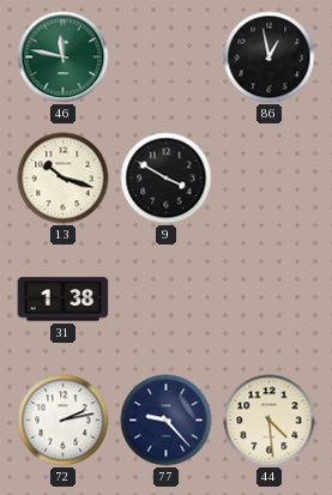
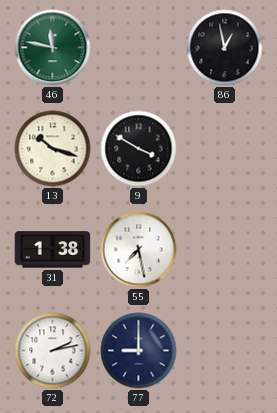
55: none -> 7:28 (139, 250)
77: 9:23 -> 9:00 (139, 351)
44: 4:29 -> none (270, 421)
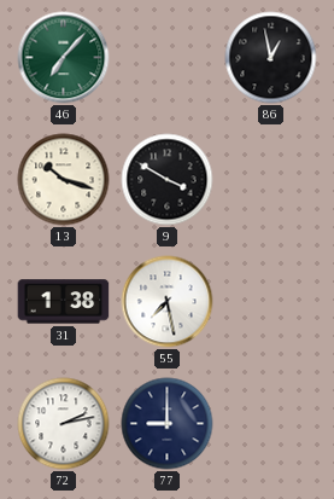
46: 11:47 -> 7:07 (64, 58)
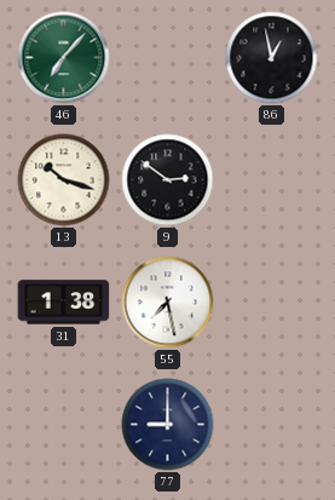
9: 3:50 -> 2:51 (168, 180)
72: 2:13 -> none (64, 424)
